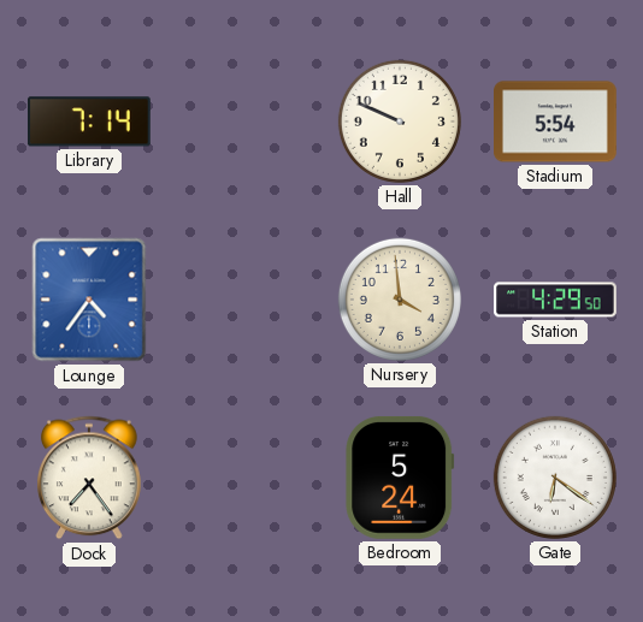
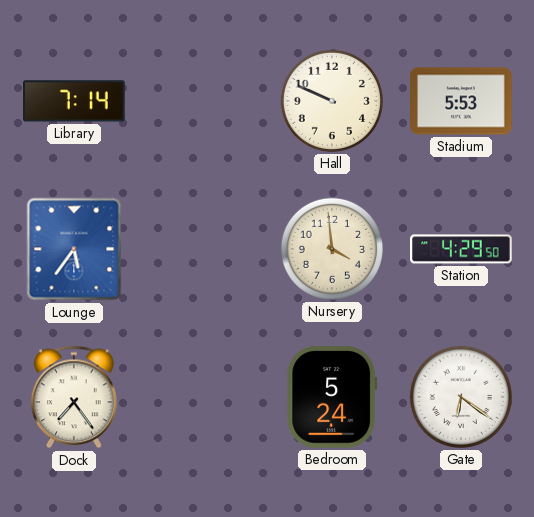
Stadium: 5:54 -> 5:53 (462, 101)
Lounge: 4:36 -> 5:36 (74, 249)
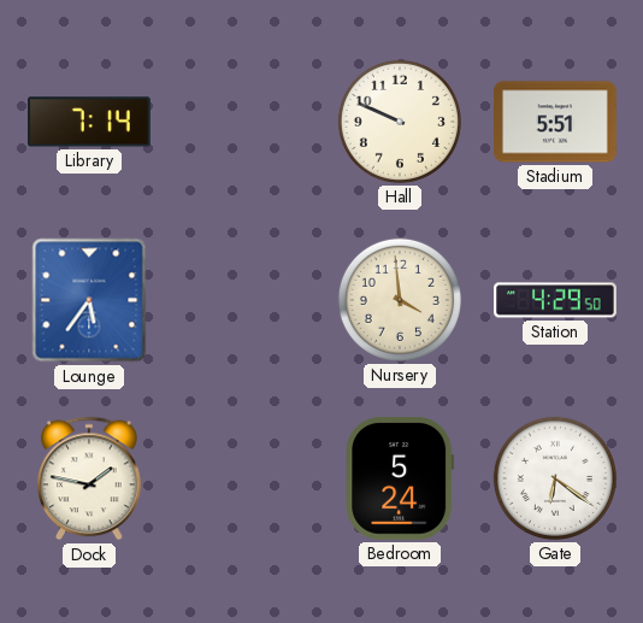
Stadium: 5:53 -> 5:51 (556, 122)
Dock: 7:24 -> 1:47 (90, 478)
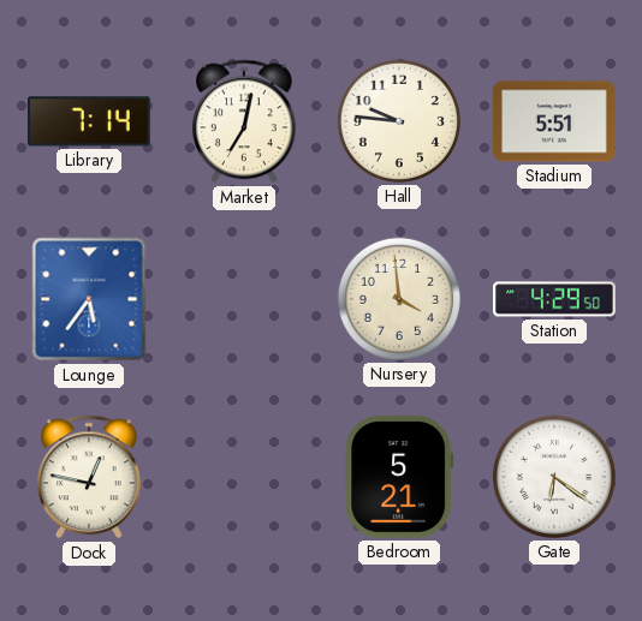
Market: none -> 7:02 (245, 121)
Hall: 9:49 -> 9:46 (399, 121)
Dock: 1:47 -> 12:47 (90, 477)
Bedroom: 5:24 -> 5:21 (399, 477)
